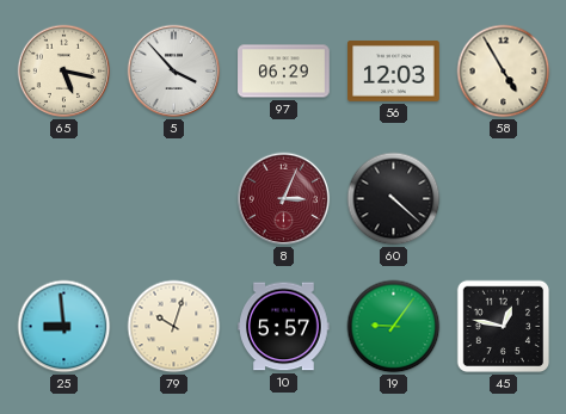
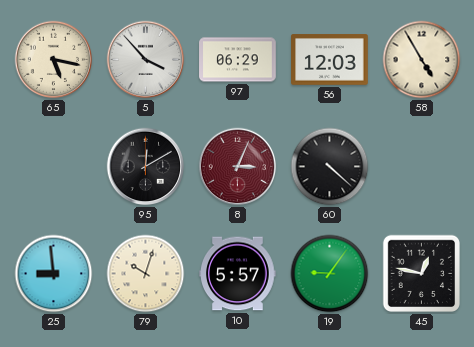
95: none -> 12:10 (146, 167)
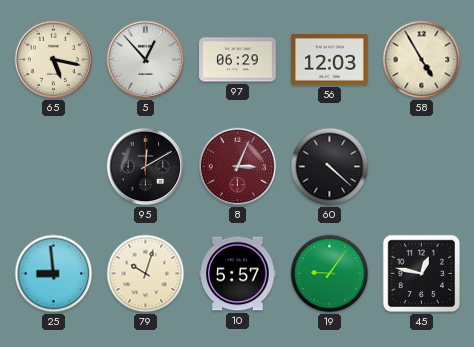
5: 3:53 -> 12:53 (146, 60)
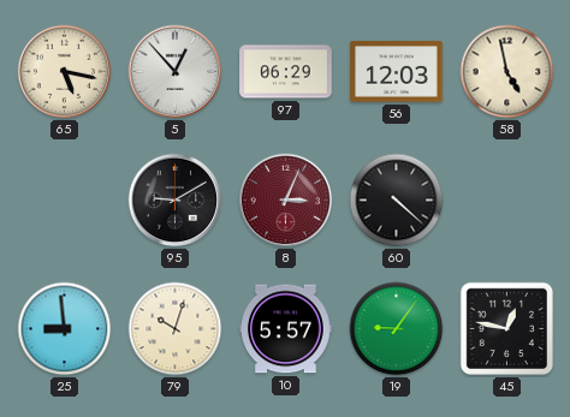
58: 4:55 -> 4:58 (507, 72)
95: 12:10 -> 9:10 (176, 201)
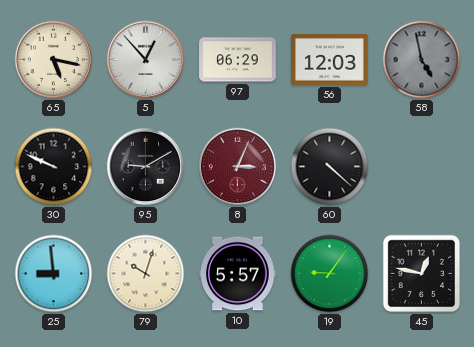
58 dial: cream -> grey (422, 60)
30: none -> 9:49 (54, 167)
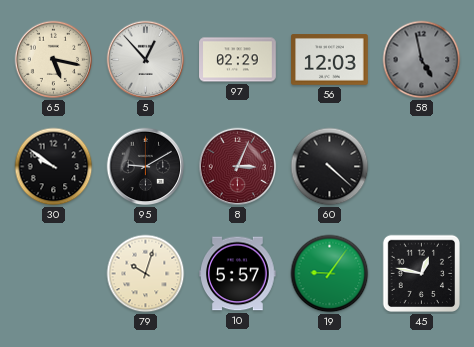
97: 06:29 -> 02:29 (238, 60)
30: 9:49 -> 9:51 (54, 167)
25: 8:59 -> none (54, 274)
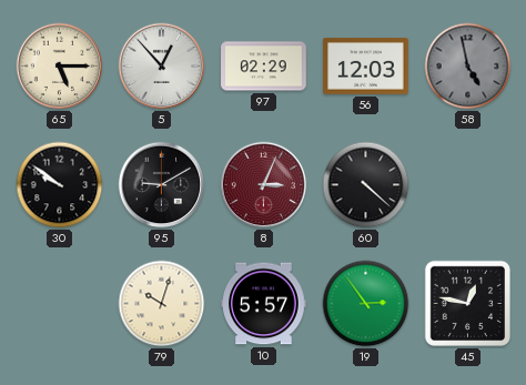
65: 5:17 -> 5:15 (60, 67)
19: 9:06 -> 2:54 (366, 304)
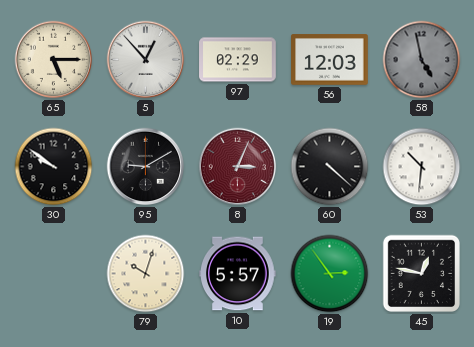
53: none -> 10:31 (422, 167)
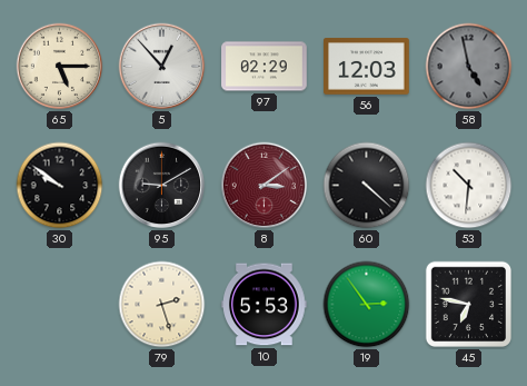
8: 3:04 -> 3:09 (265, 186)
79: 10:03 -> 2:27 (162, 305)
10: 5:57 -> 5:53 (265, 305)
45: 12:47 -> 6:47 (469, 305)
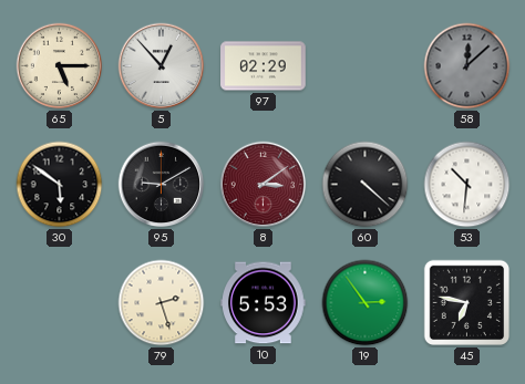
56: 12:03 -> none (367, 67)
58: 4:58 -> 12:08 (467, 66)
30: 9:51 -> 5:51 (60, 185)
